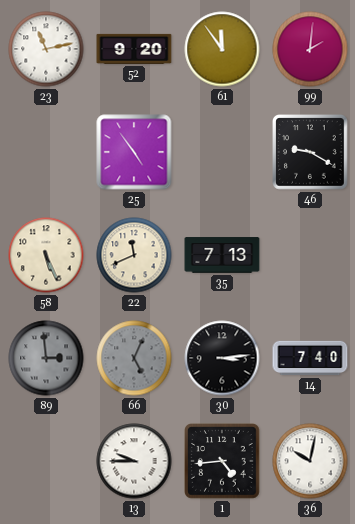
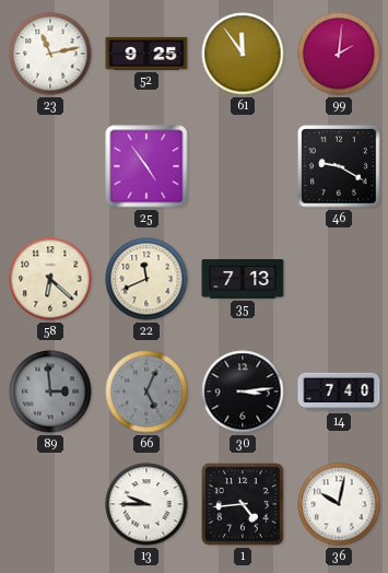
52: 9:20 -> 9:25 (146, 54)
58: 5:26 -> 6:22 (50, 279)
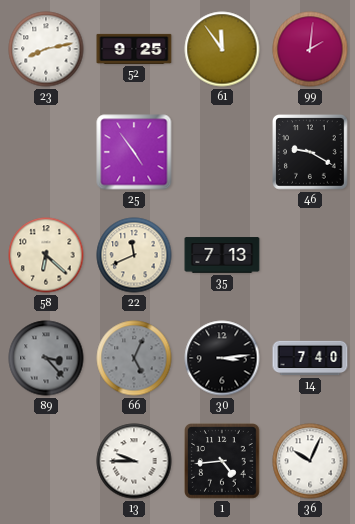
23: 11:13 -> 8:13 (46, 49)
89: 2:59 -> 3:23 (46, 358)
36: 10:02 -> 10:04 (310, 461)
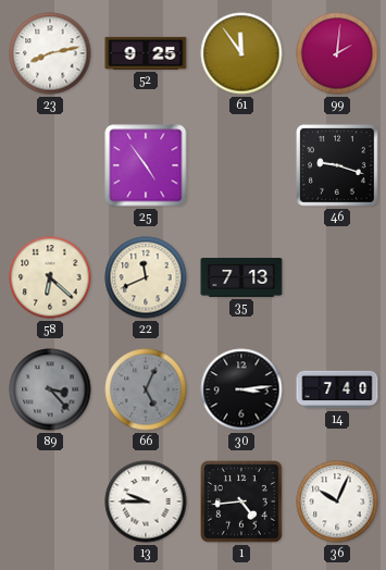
46: 9:20 -> 9:18 (338, 166)
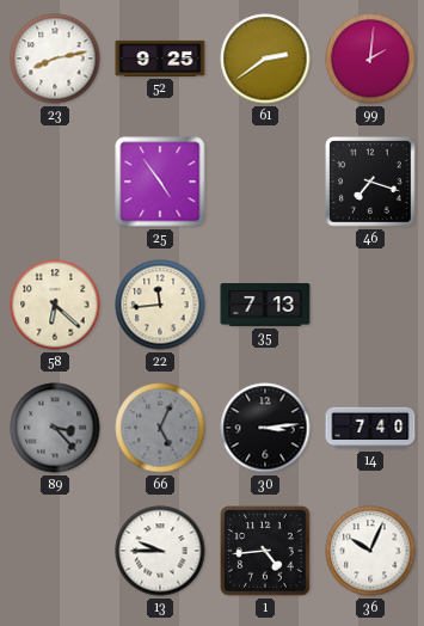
61: 11:54 -> 2:39 (265, 59)
46: 9:18 -> 7:18 (371, 183)
22: 11:41 -> 11:44 (160, 305)
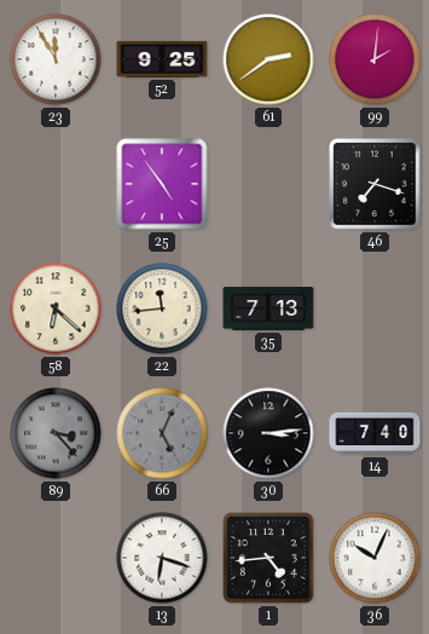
23: 8:13 -> 11:55 (56, 59)
13: 9:45 -> 6:18 (162, 558)
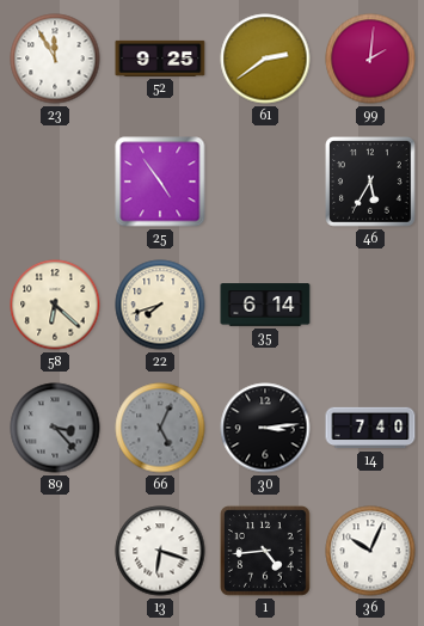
46: 7:18 -> 5:35 (371, 183)
22: 11:44 -> 7:42 (160, 305)
35: 7:13 -> 6:14 (265, 305)
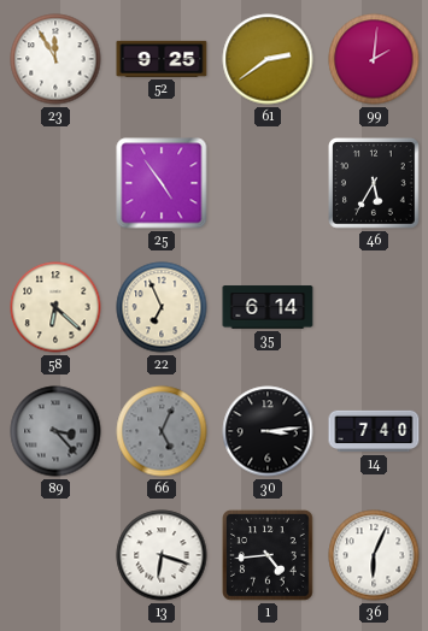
22: 7:42 -> 6:56 (162, 307)
36: 10:04 -> 6:04 (374, 555)
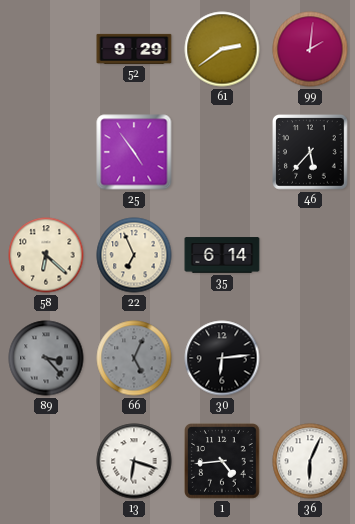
23: 11:55 -> none (55, 59)
52: 9:25 -> 9:29 (134, 49)
46: 5:35 -> 5:37 (311, 153)
30: 3:14 -> 6:14 (222, 358)
14: 7:40 -> none (374, 431)
